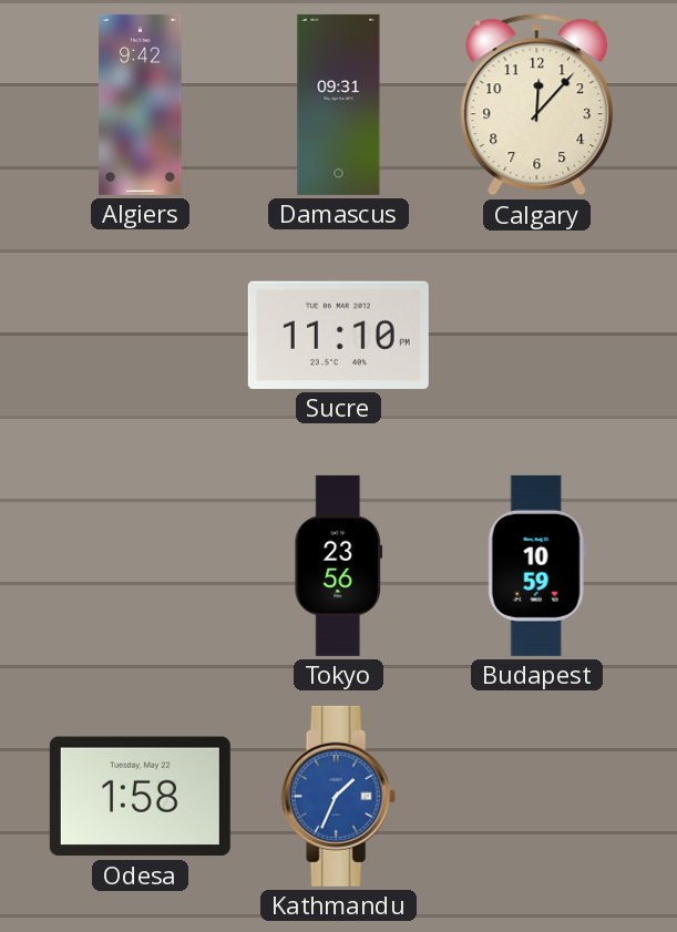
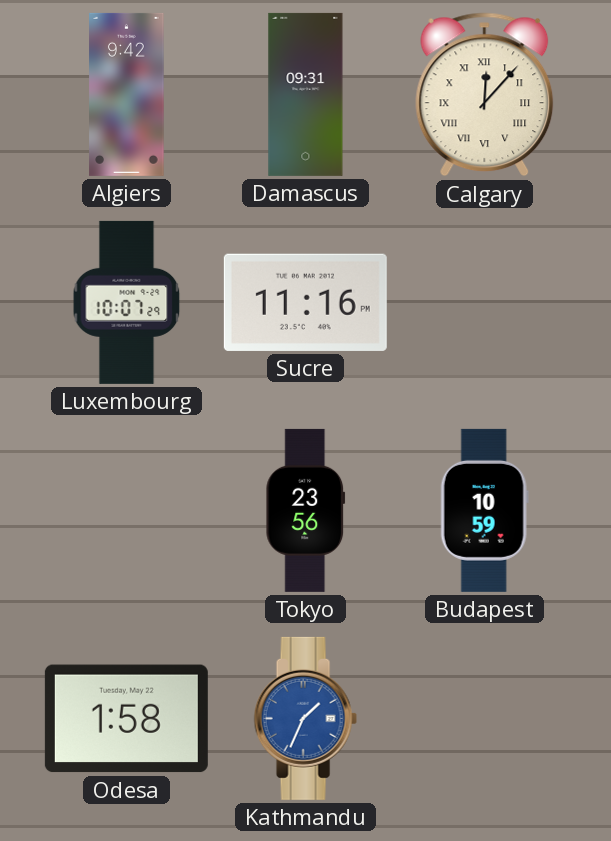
Calgary numerals: Arabic -> Roman (485, 95)
Luxembourg: none -> 10:07 (127, 302)
Sucre: 11:10 -> 11:16 (305, 302)
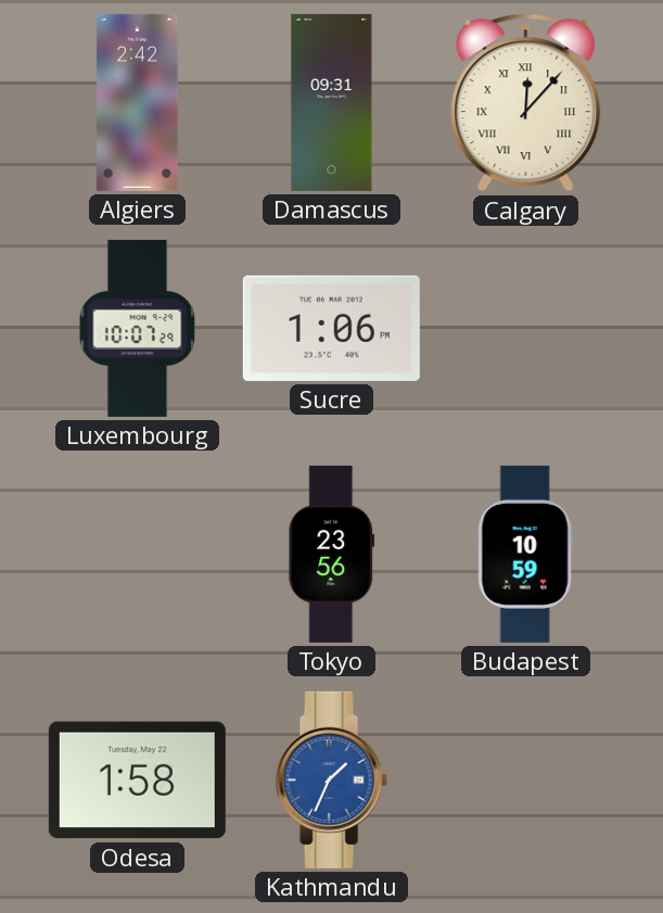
Algiers: 9:42 -> 2:42 (138, 102)
Sucre: 11:16 -> 1:06 (331, 328)
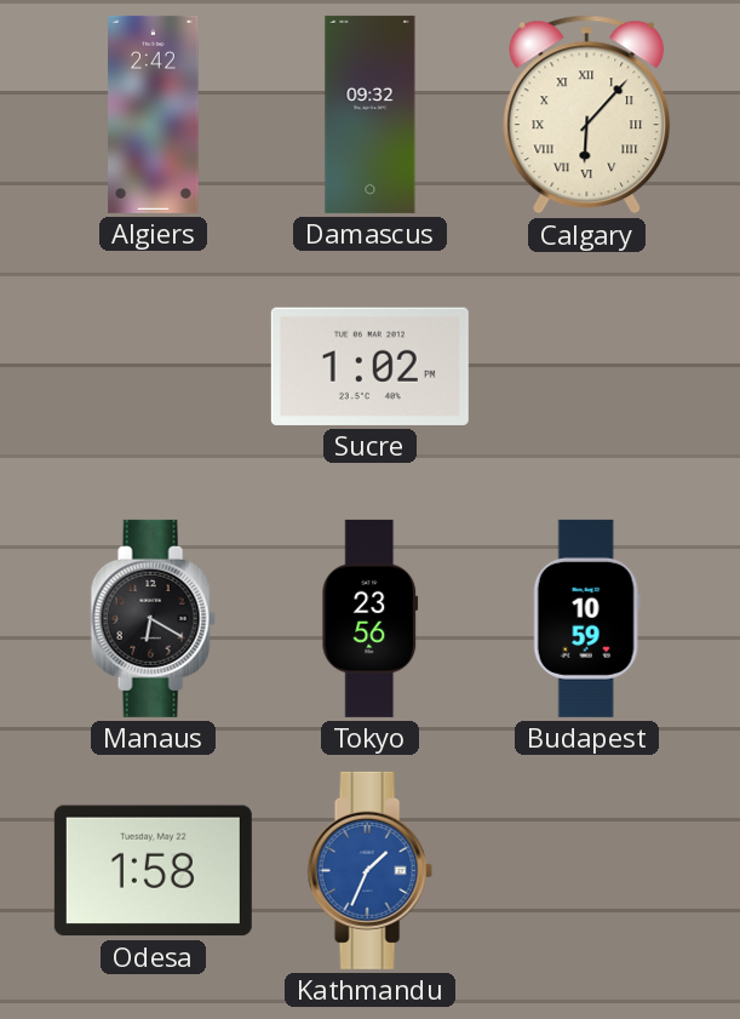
Damascus: 09:31 -> 09:32 (371, 114)
Calgary: 12:07 -> 6:07 (587, 115)
Luxembourg: 10:07 -> none (138, 328)
Sucre: 1:06 -> 1:02 (369, 366)
Manaus: none -> 6:20 (153, 618)
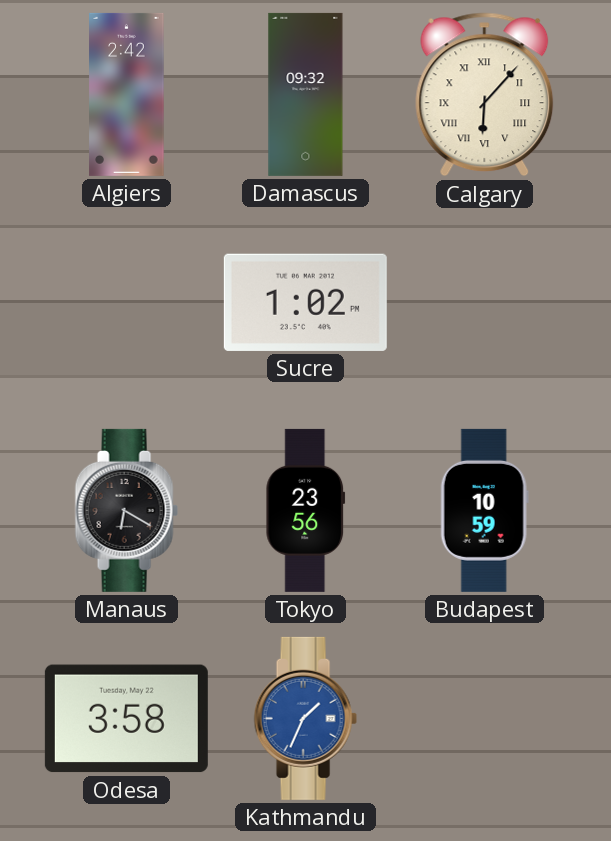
Odesa: 1:58 -> 3:58 (126, 719)
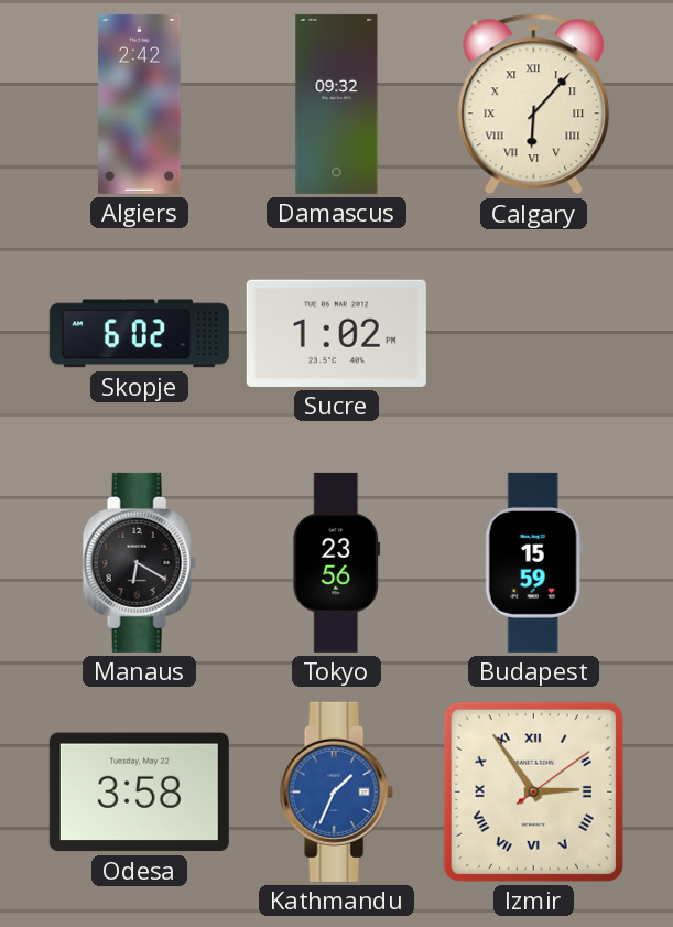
Skopje: none -> 6:02 (139, 334)
Budapest: 10:59 -> 15:59 (533, 562)
Izmir: none -> 2:54 (533, 791)
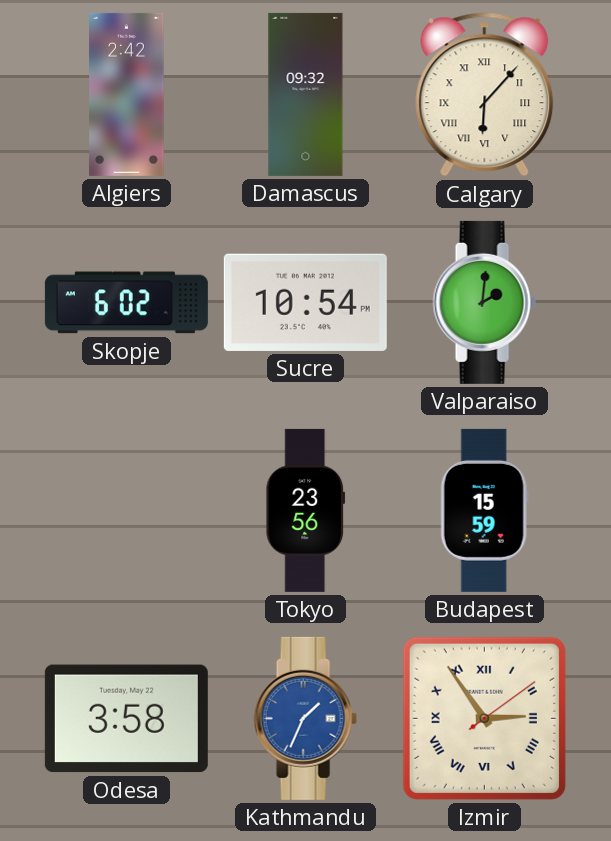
Sucre: 1:02 -> 10:54 (305, 302)
Valparaiso: none -> 2:01 (484, 302)
Manaus: 6:20 -> none (139, 562)
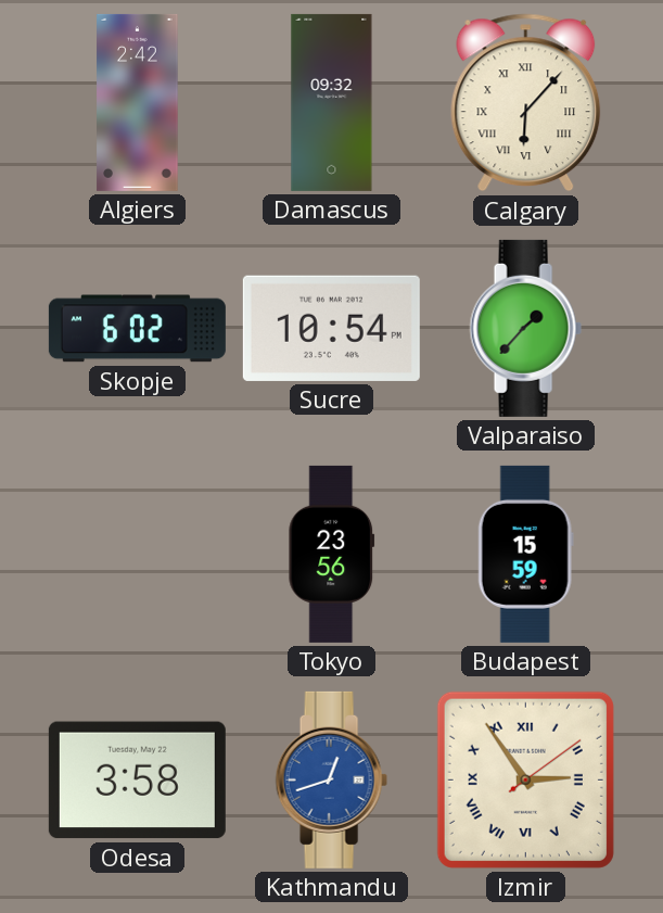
Valparaiso: 2:01 -> 1:37 (525, 328)
Kathmandu: 1:34 -> 12:42 (331, 779)
